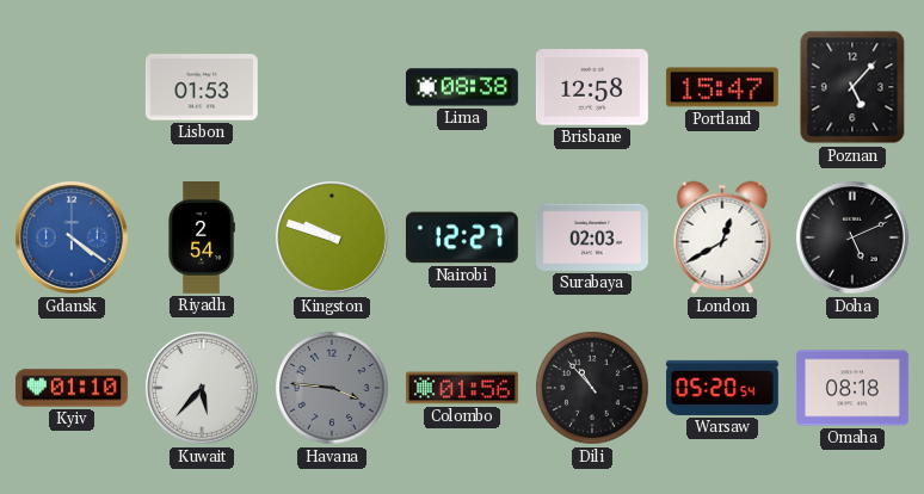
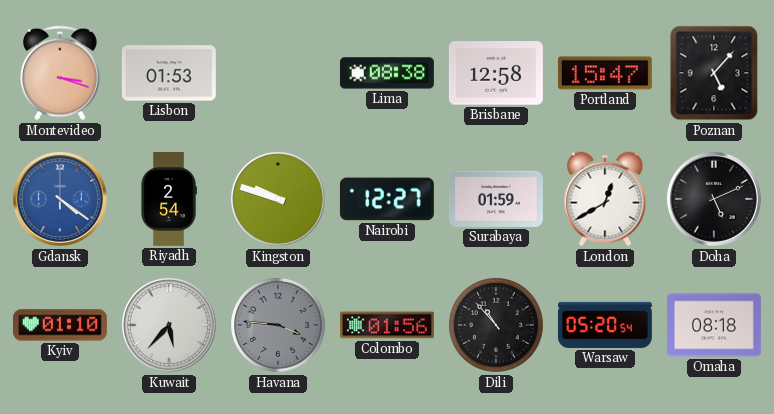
Montevideo: none -> 3:18 (60, 73)
Surabaya: 02:03 -> 01:59 (496, 199)
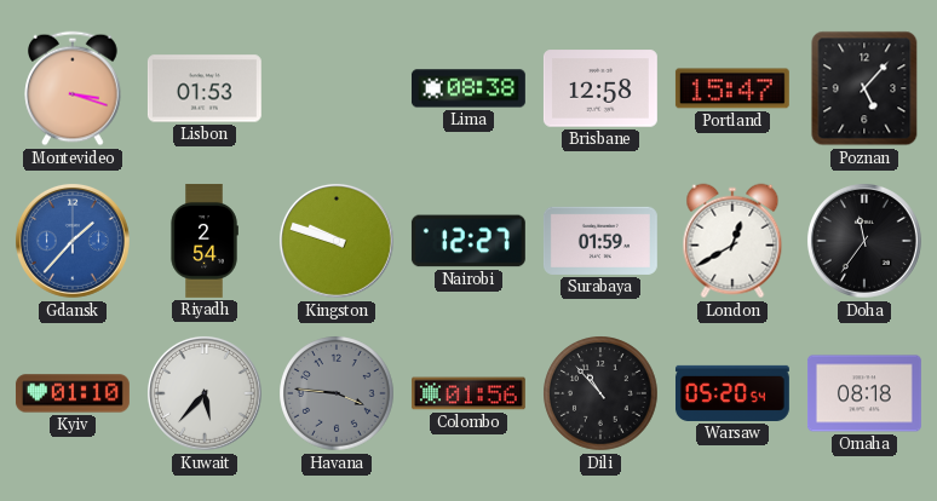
Gdansk: 4:21 -> 1:37 (73, 241)
Doha: 5:11 -> 11:36 (864, 241)
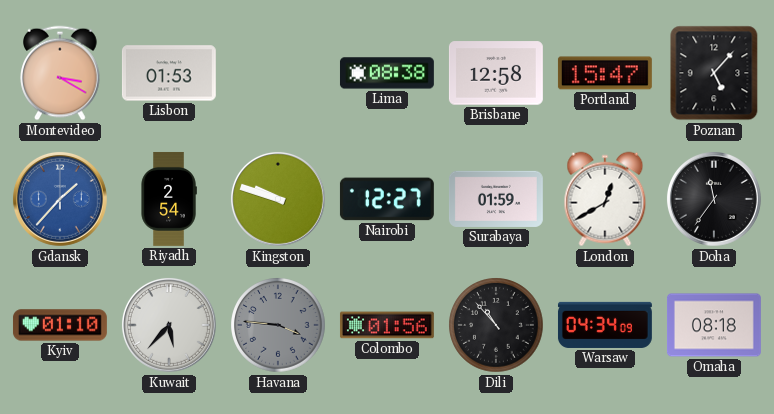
Montevideo: 3:18 -> 3:20 (60, 73)
Warsaw: 05:20 -> 04:34 (605, 325)
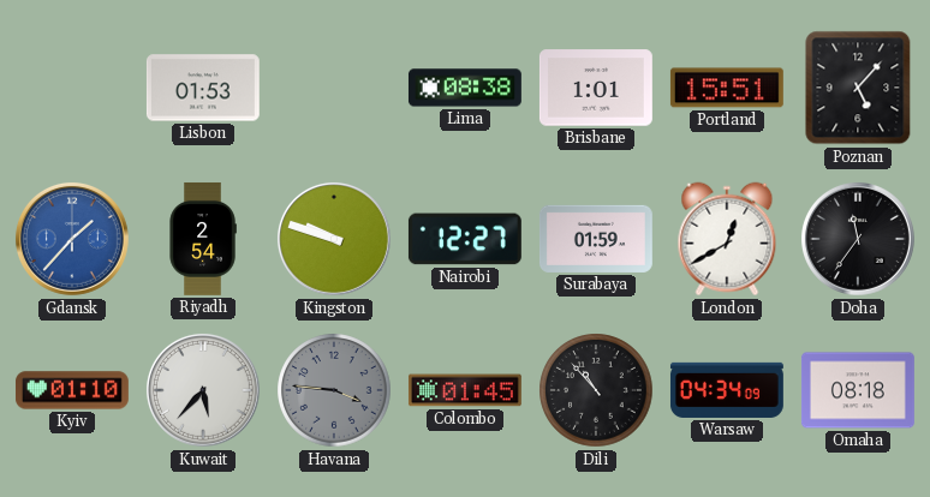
Montevideo: 3:20 -> none (60, 73)
Brisbane: 12:58 -> 1:01 (596, 88)
Portland: 15:47 -> 15:51 (727, 88)
Colombo: 01:56 -> 01:45 (465, 390)
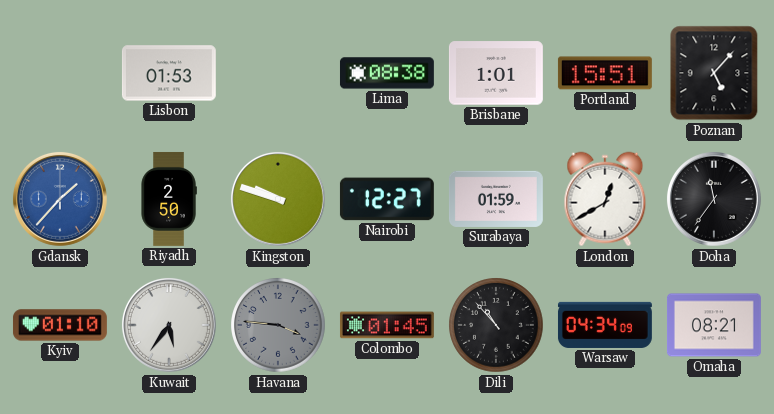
Riyadh: 2:54 -> 2:50 (169, 199)
Kuwait: 5:37 -> 5:36 (169, 325)
Omaha: 08:18 -> 08:21 (714, 325)
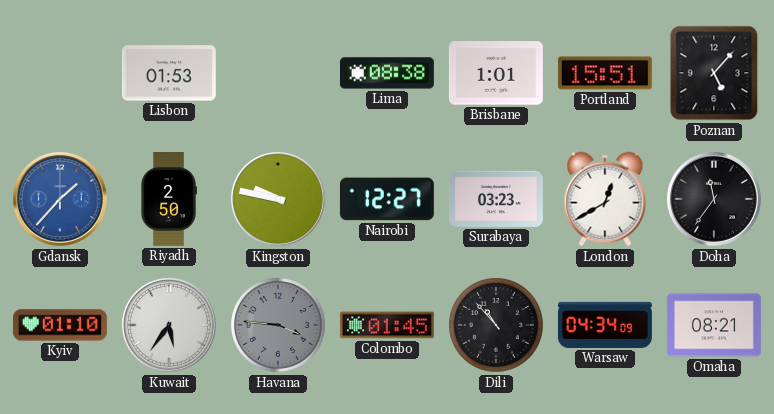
Kingston: 9:48 -> 9:47 (278, 199)
Surabaya: 01:59 -> 03:23 (496, 199)
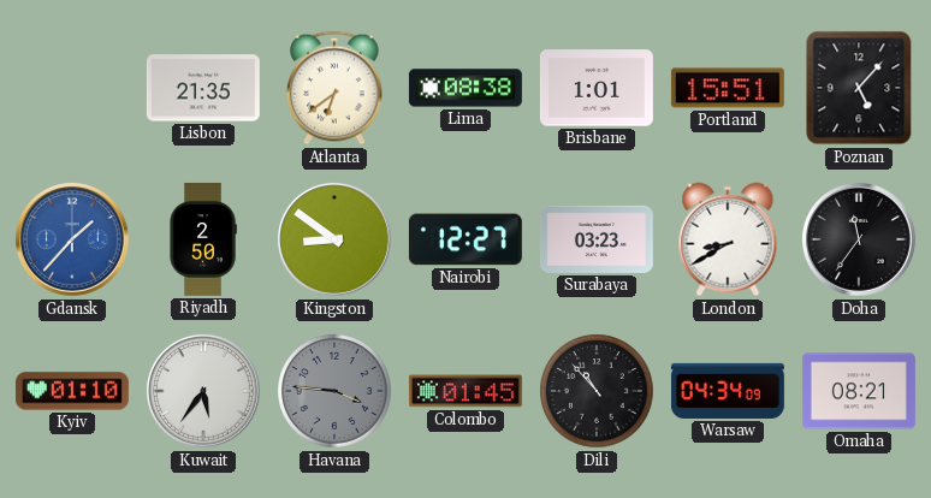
Lisbon: 01:53 -> 21:35 (203, 88)
Atlanta: none -> 6:39 (334, 88)
Kingston: 9:47 -> 8:51 (334, 239)
London: 12:40 -> 8:40 (728, 239)
